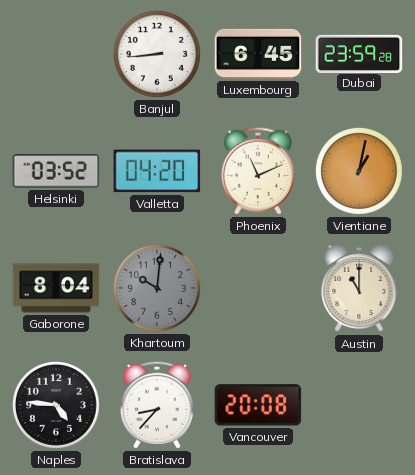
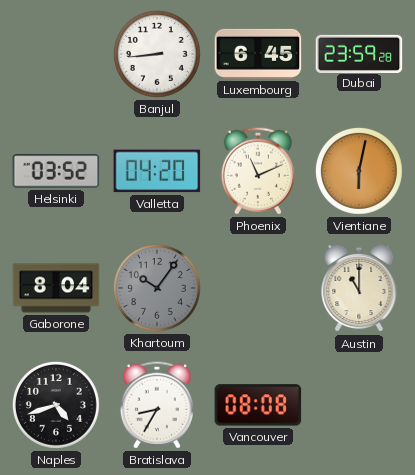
Vientiane: 1:02 -> 6:02 (359, 171)
Khartoum: 10:01 -> 10:06 (157, 288)
Naples: 4:46 -> 4:42 (56, 405)
Bratislava: 8:37 -> 8:35 (157, 405)
Vancouver: 20:08 -> 08:08 (258, 405)
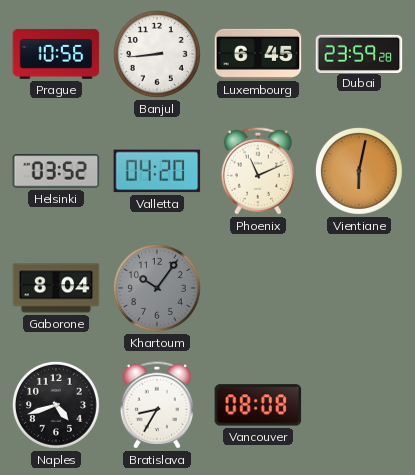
Prague: none -> 10:56 (56, 54)
Austin: 11:00 -> none (359, 288)
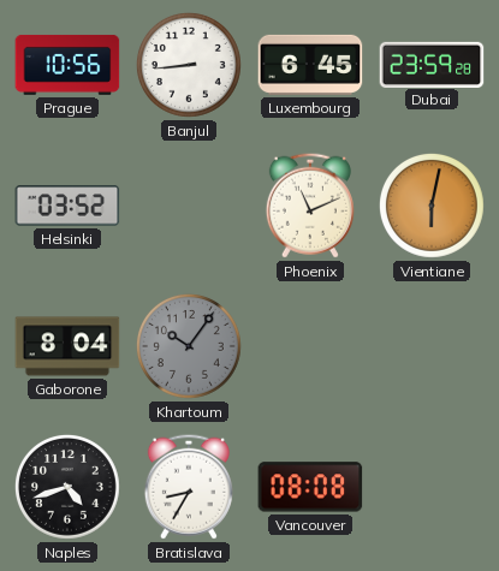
Valletta: 04:20 -> none (157, 171)
